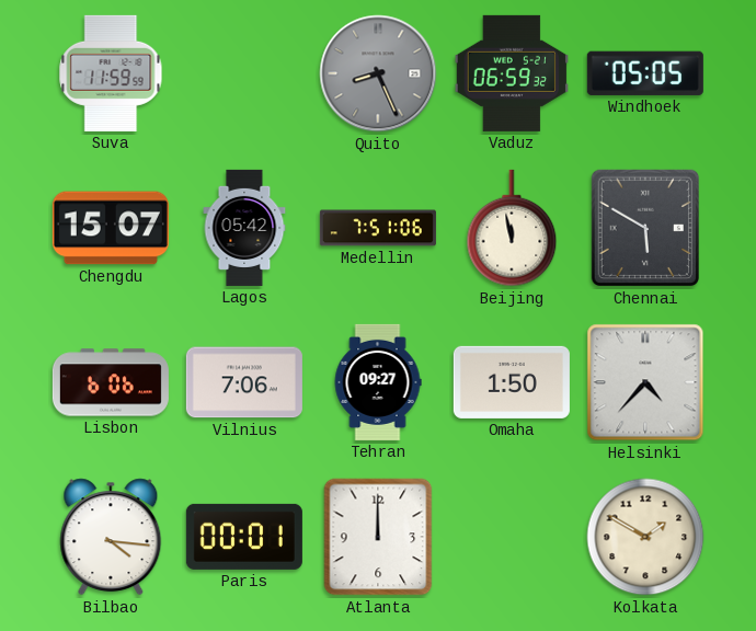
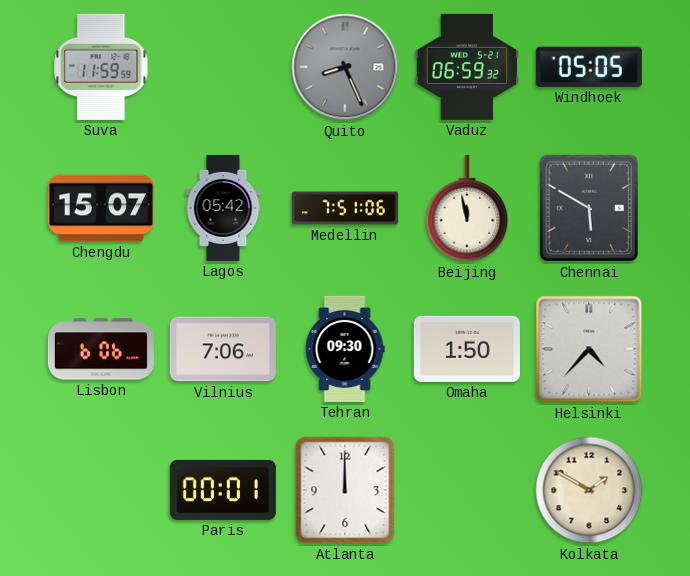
Tehran: 09:27 -> 09:30 (345, 349)
Bilbao: 4:16 -> none (111, 537)
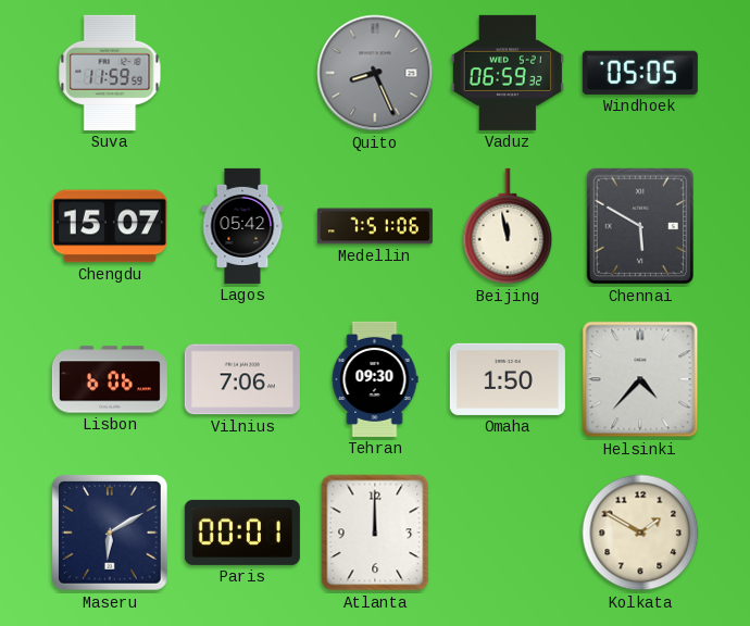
Maseru: none -> 6:10 (111, 534)
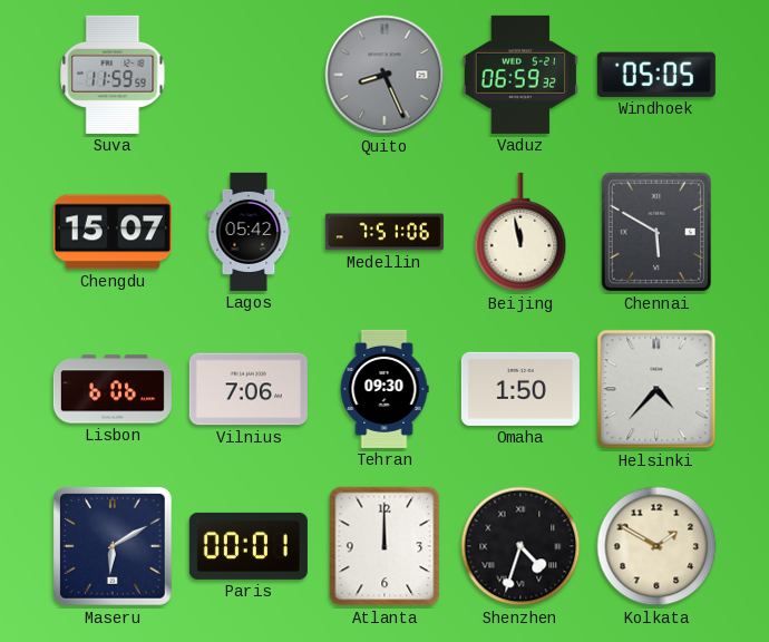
Shenzhen: none -> 4:33 (520, 546)
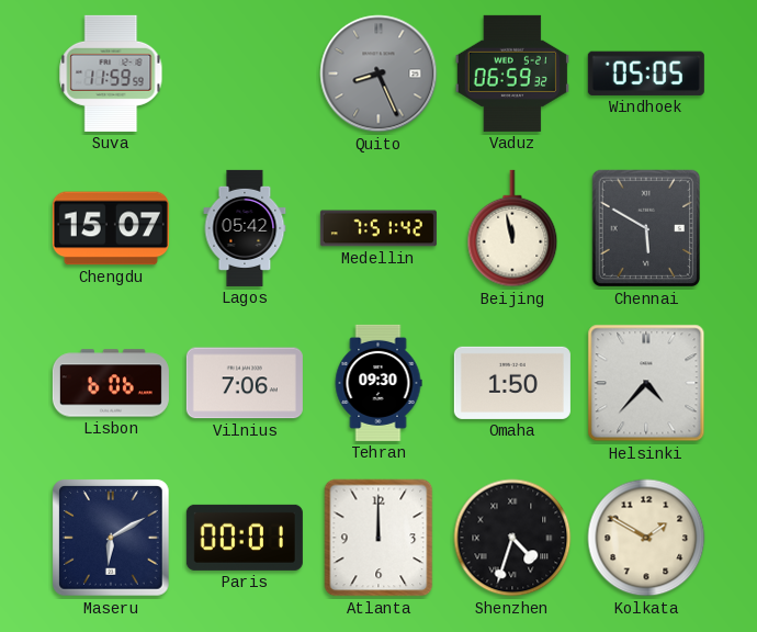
Medellin: 7:51:06 -> 7:51:42 (378, 228)
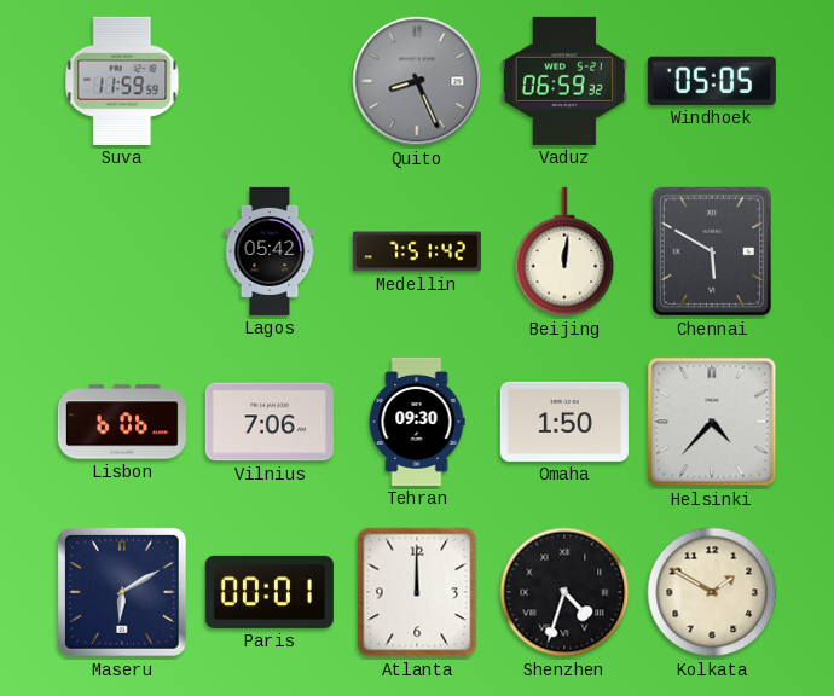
Chengdu: 15:07 -> none (111, 228)
Beijing: 11:58 -> 12:01 (564, 251)
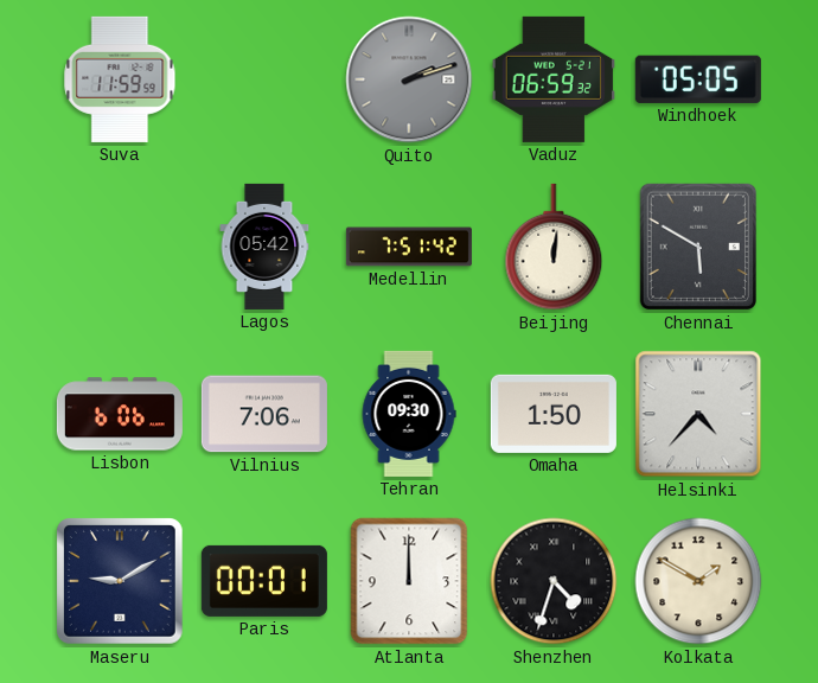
Quito: 8:26 -> 2:12 (409, 79)
Maseru: 6:10 -> 9:10 (121, 582)
